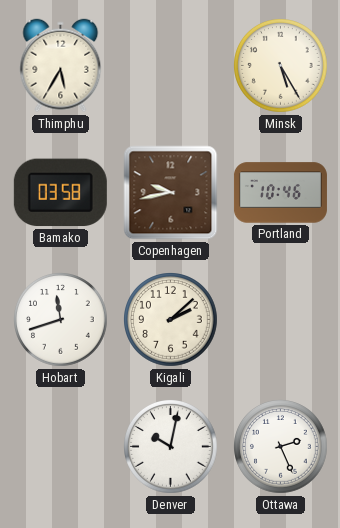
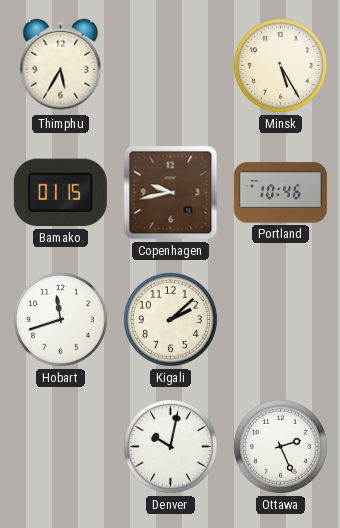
Bamako: 03:58 -> 01:15 (60, 193)
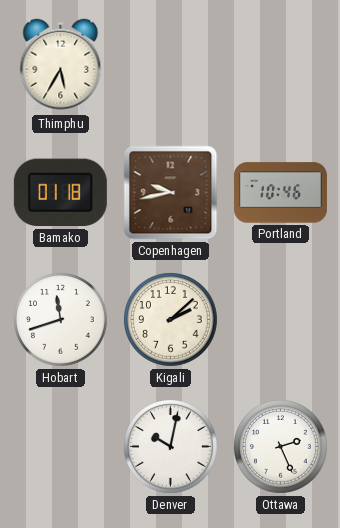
Minsk: 5:25 -> none (281, 66)
Bamako: 01:15 -> 01:18 (60, 193)
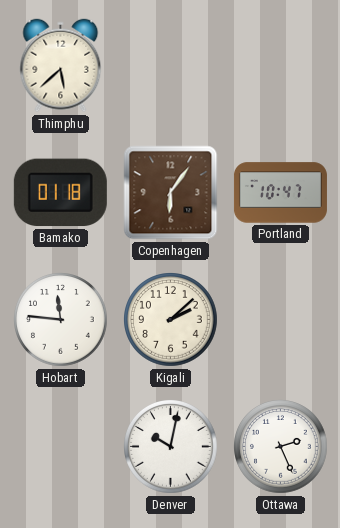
Thimphu: 5:35 -> 5:38 (61, 66)
Copenhagen: 9:43 -> 6:06 (171, 193)
Portland: 10:46 -> 10:47 (280, 193)
Hobart: 11:42 -> 11:46 (61, 320)
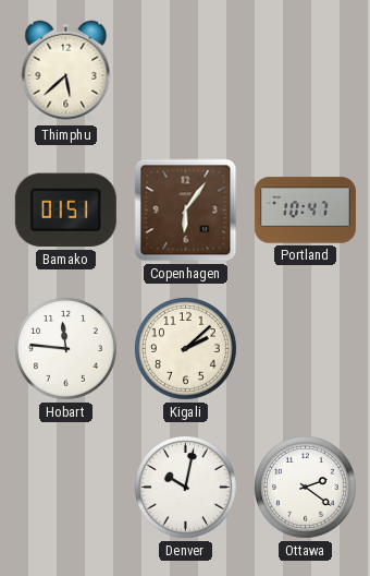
Bamako: 01:18 -> 01:51 (65, 211)
Ottawa: 2:26 -> 2:21 (306, 488)
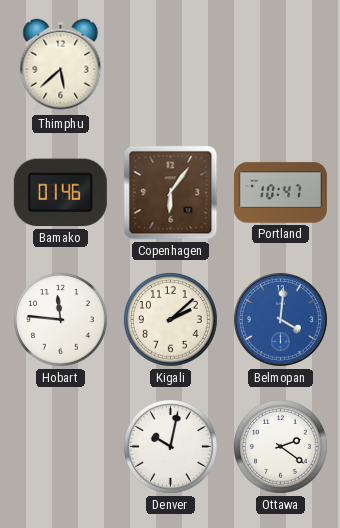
Bamako: 01:51 -> 01:46 (60, 193)
Belmopan: none -> 4:01 (280, 319)
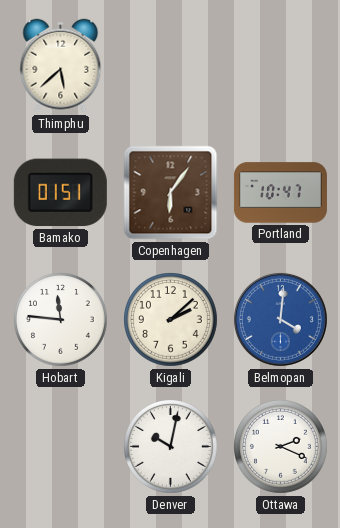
Bamako: 01:46 -> 01:51 (60, 193)
Ottawa: 2:21 -> 2:19 (281, 447)
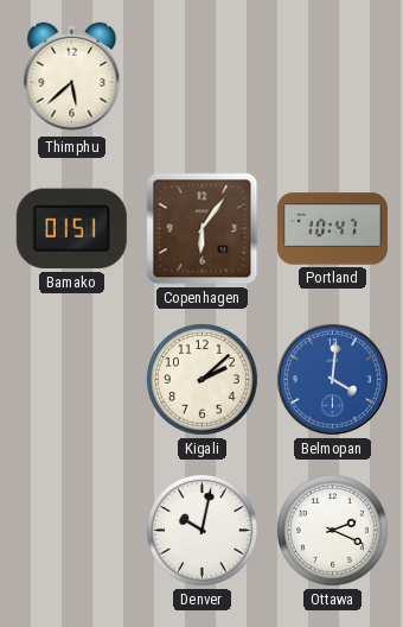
Hobart: 11:46 -> none (61, 320)
